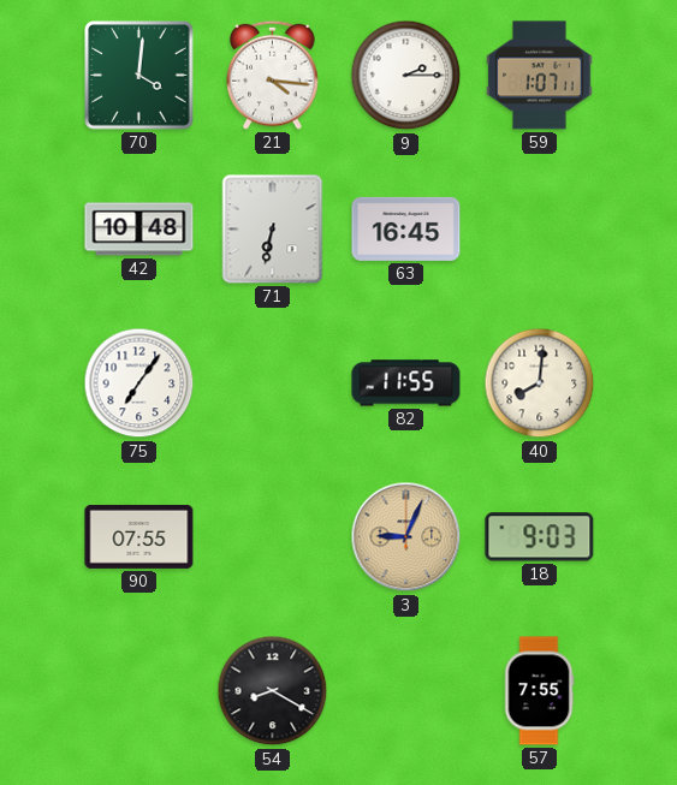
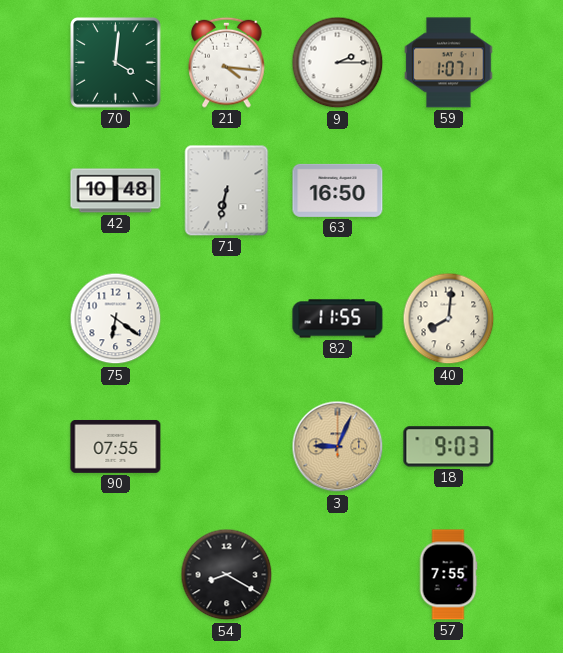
63: 16:45 -> 16:50 (338, 190)
75: 7:06 -> 6:21 (116, 319)
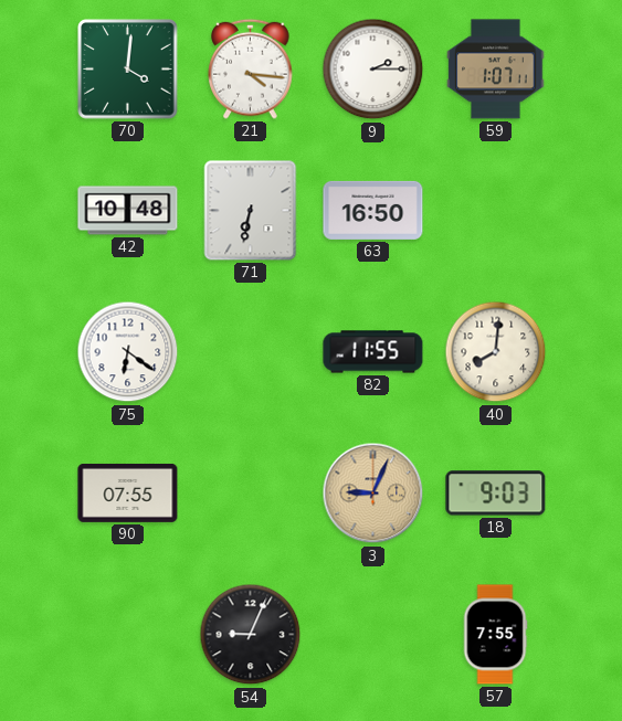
54: 8:20 -> 9:04 (251, 635)
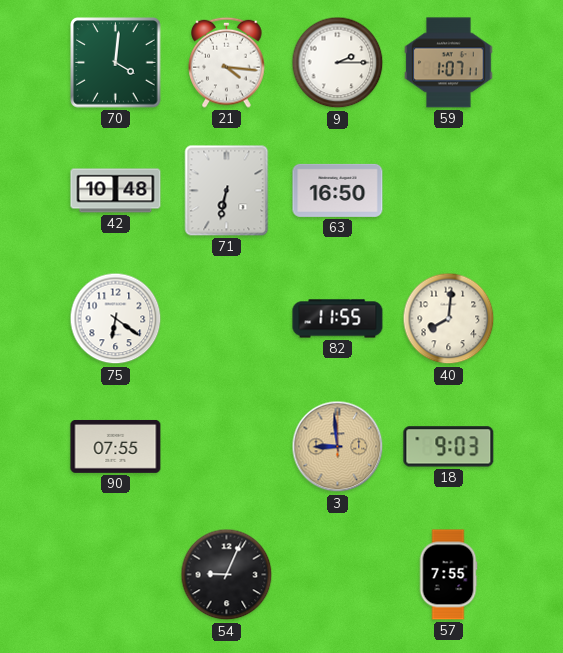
3: 9:04 -> 8:59 (338, 447)
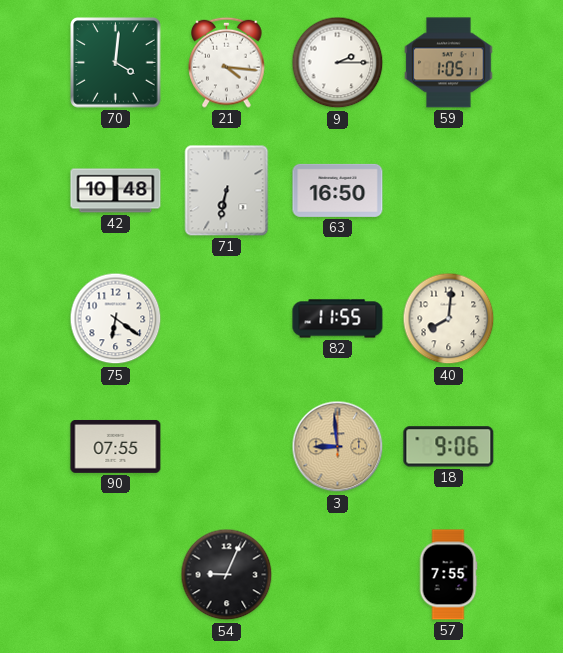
59: 1:07 -> 1:05 (449, 63)
18: 9:03 -> 9:06 (449, 447)
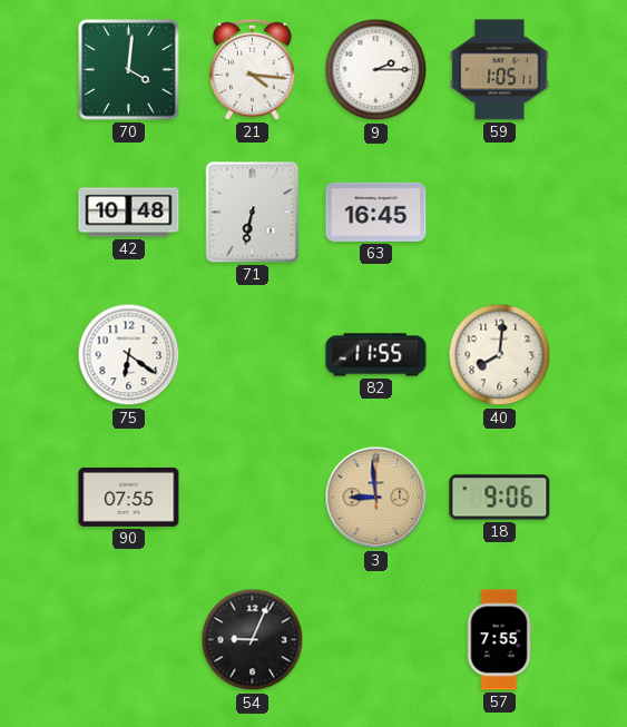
63: 16:50 -> 16:45 (376, 212)
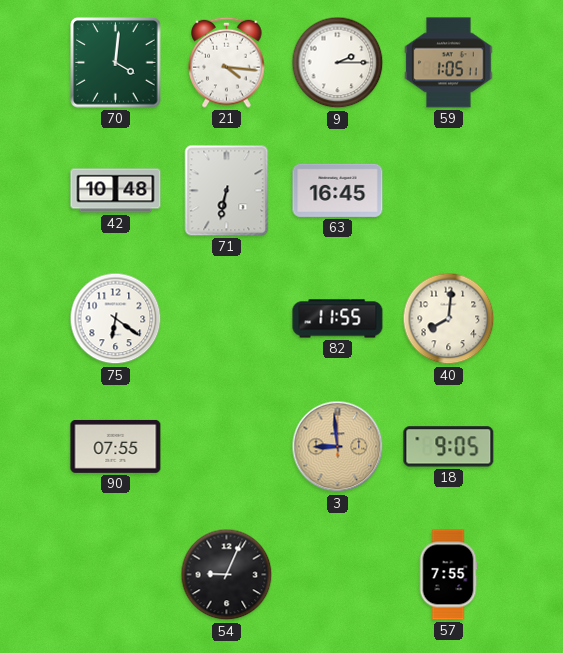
18: 9:06 -> 9:05 (449, 447)
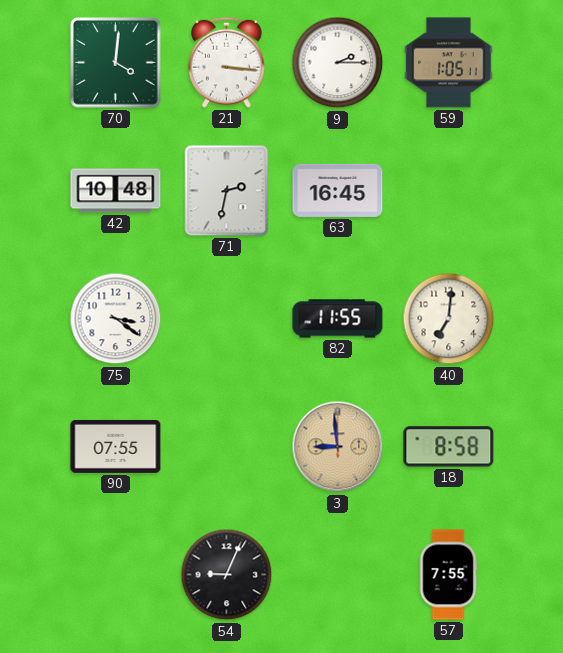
21: 4:16 -> 3:16 (227, 62)
71: 6:32 -> 2:32 (227, 191)
75: 6:21 -> 3:21 (116, 319)
40: 8:01 -> 7:01 (449, 319)
18: 9:05 -> 8:58 (449, 447)
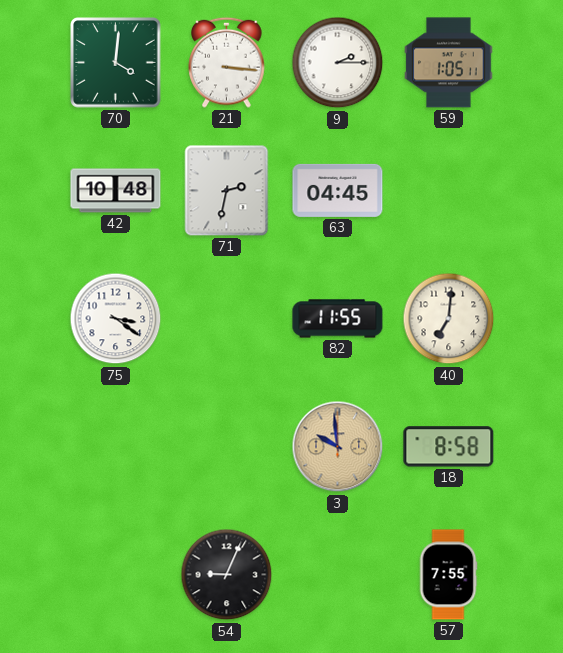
63: 16:45 -> 04:45 (338, 190)
90: 07:55 -> none (116, 446)
3: 8:59 -> 9:59 (338, 447)
